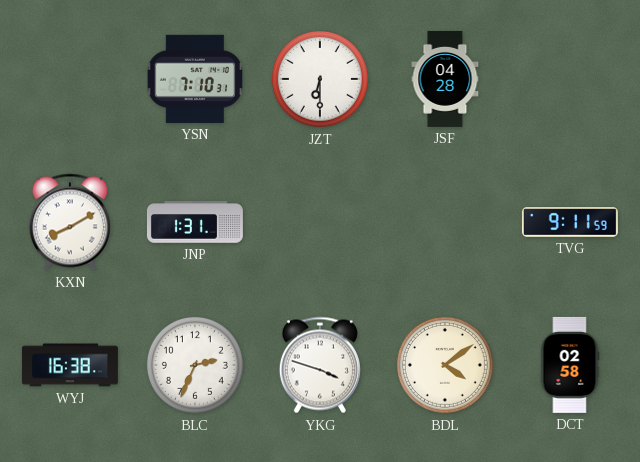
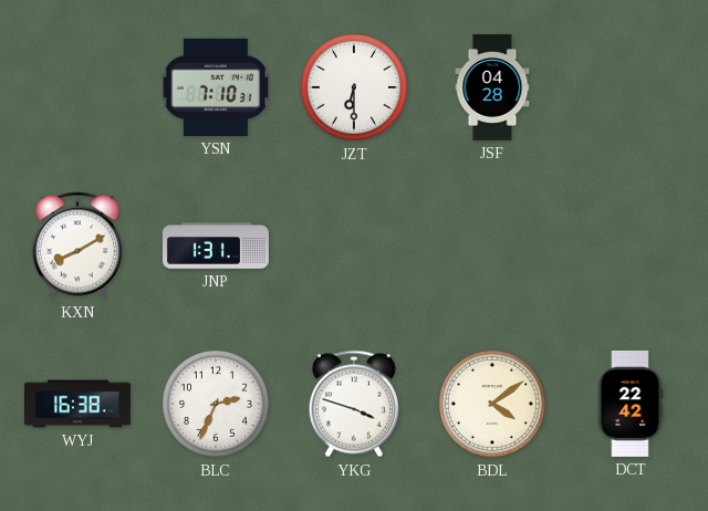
TVG: 9:11 -> none (570, 222)
DCT: 02:58 -> 22:42 (631, 404)
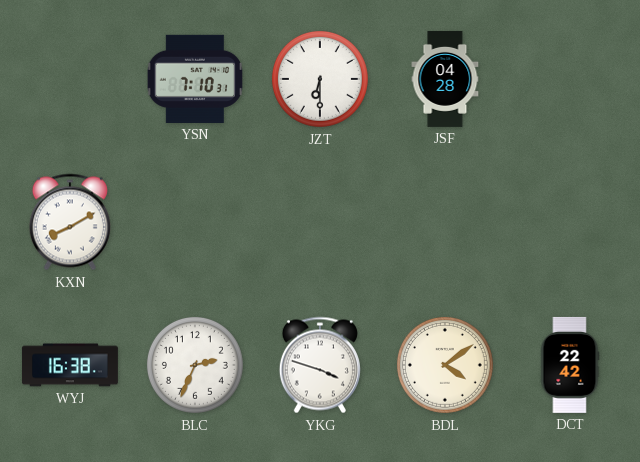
JNP: 1:31 -> none (216, 246)
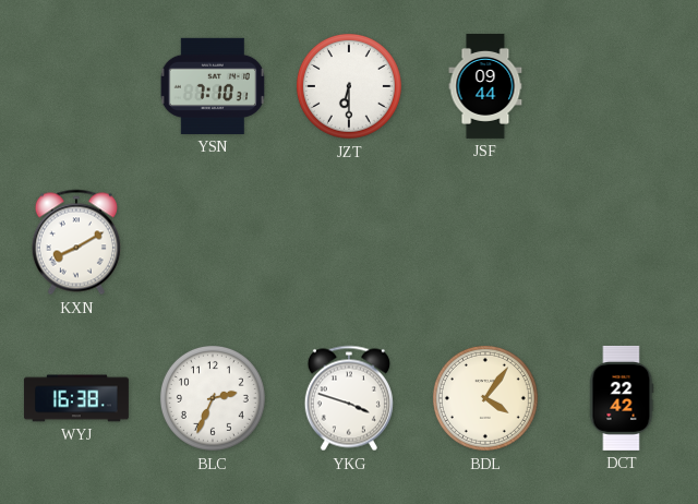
JSF: 04:28 -> 09:44 (485, 86)
BDL: 4:09 -> 4:06 (485, 398)
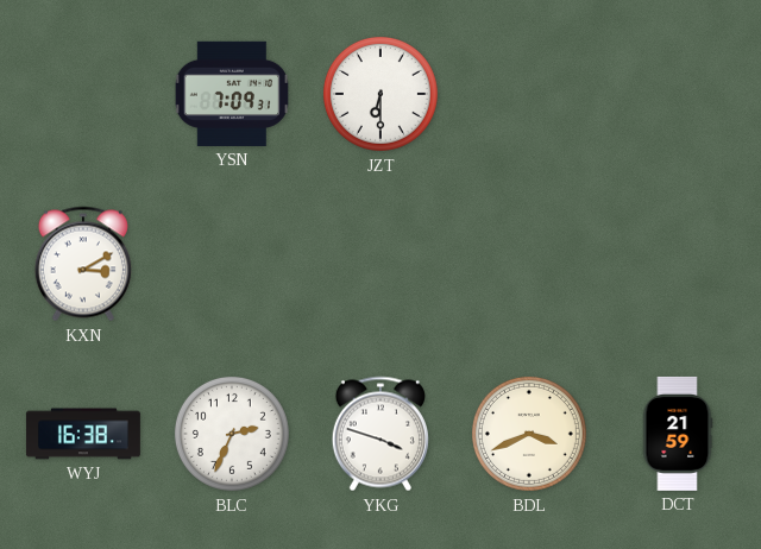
YSN: 7:10 -> 7:09 (232, 94)
JSF: 09:44 -> none (485, 86)
KXN: 8:10 -> 3:10 (83, 264)
BDL: 4:06 -> 3:41 (529, 434)
DCT: 22:42 -> 21:59 (678, 434)
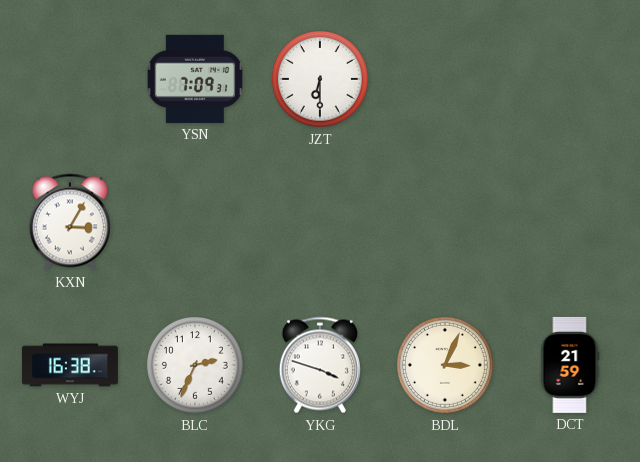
KXN: 3:10 -> 3:05 (70, 222)
BDL: 3:41 -> 3:04 (445, 365)
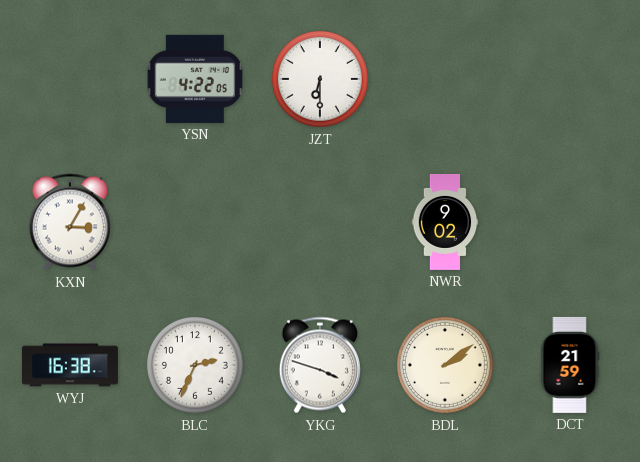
YSN: 7:09 -> 4:22 (195, 79)
NWR: none -> 9:02 (445, 222)
BDL: 3:04 -> 2:09 (445, 365)
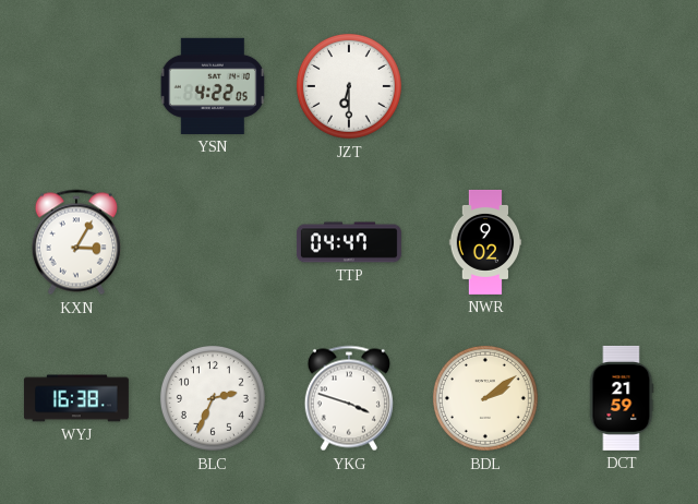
TTP: none -> 04:47 (349, 242)
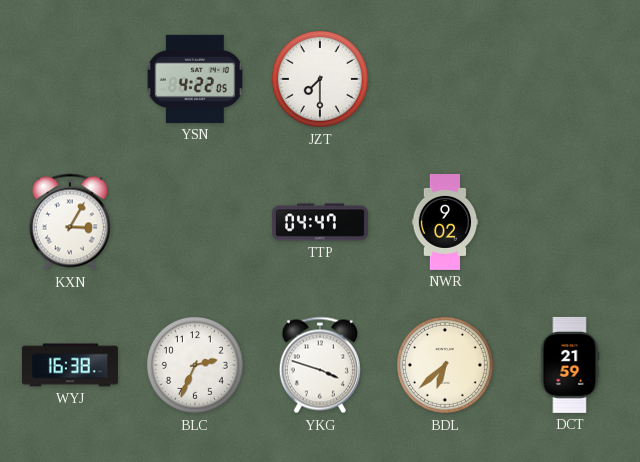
JZT: 6:30 -> 7:30 (320, 79)
BDL: 2:09 -> 6:38 (445, 365)
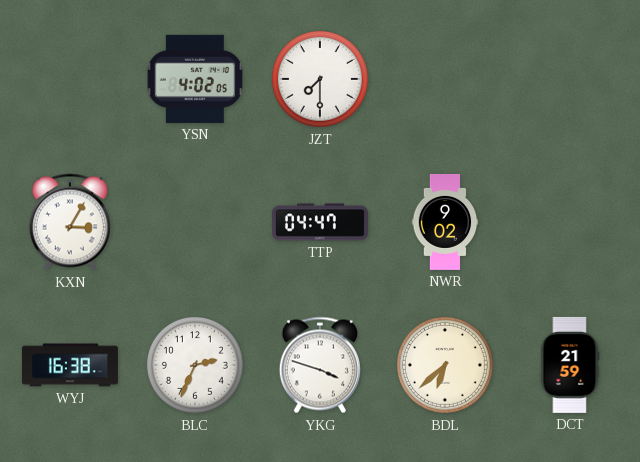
YSN: 4:22 -> 4:02 (195, 79)
